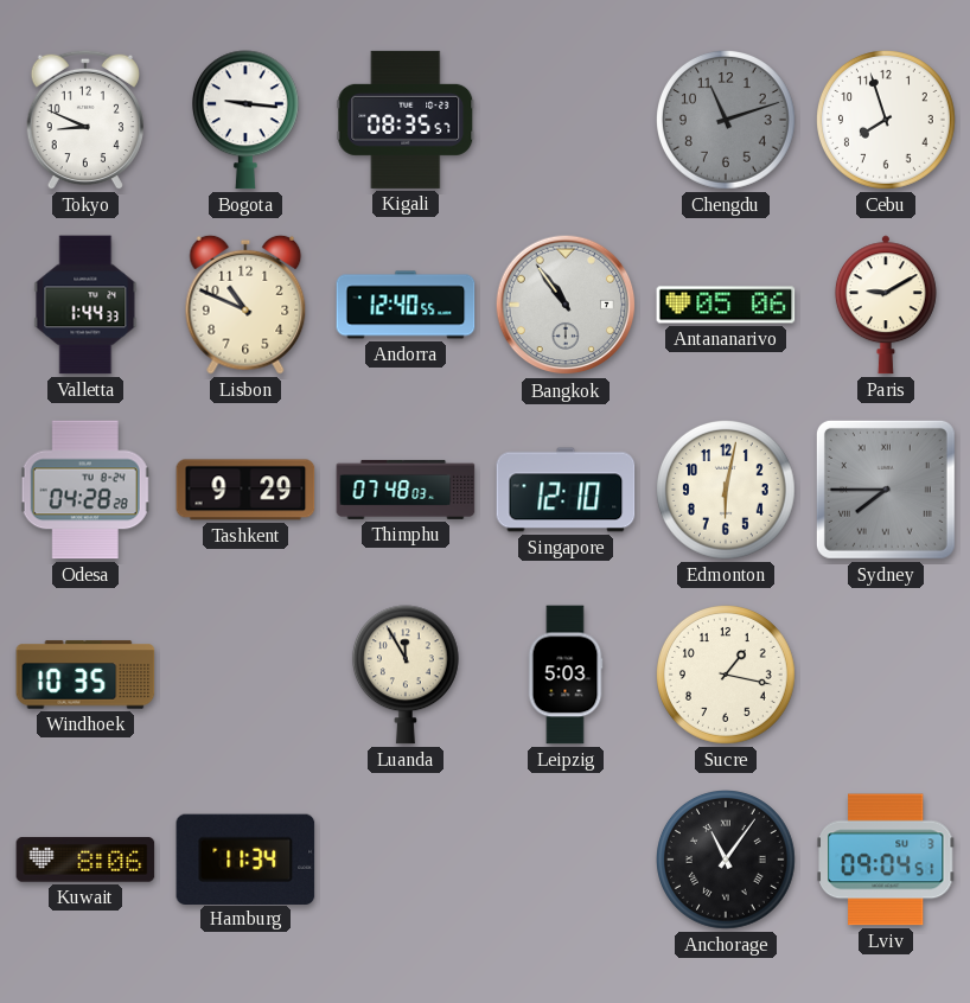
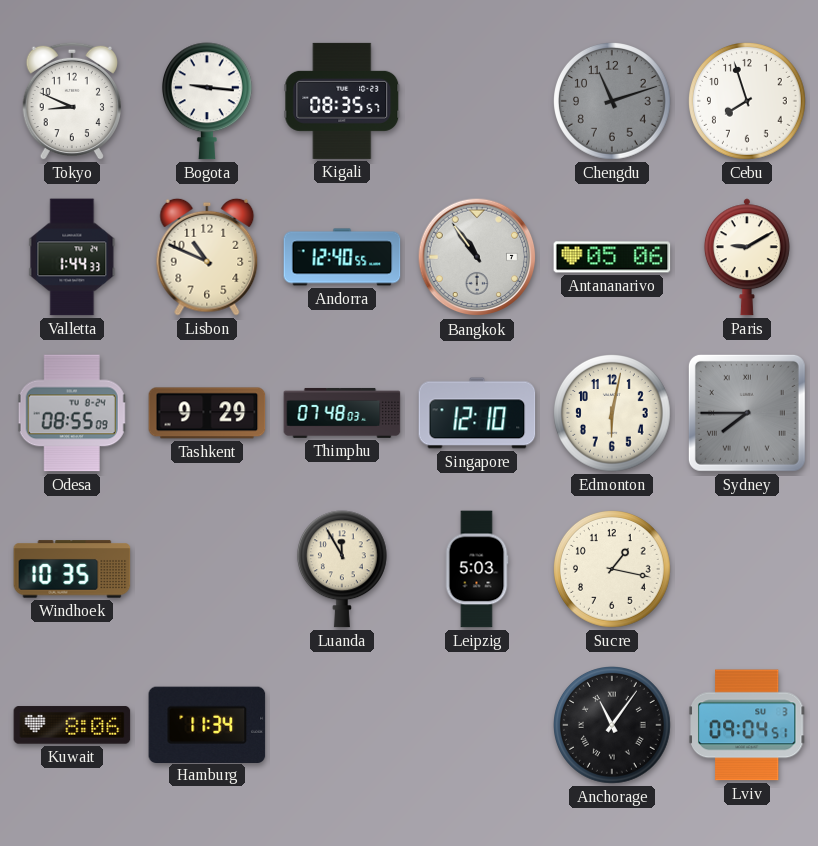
Odesa: 04:28 -> 08:55 (72, 413)
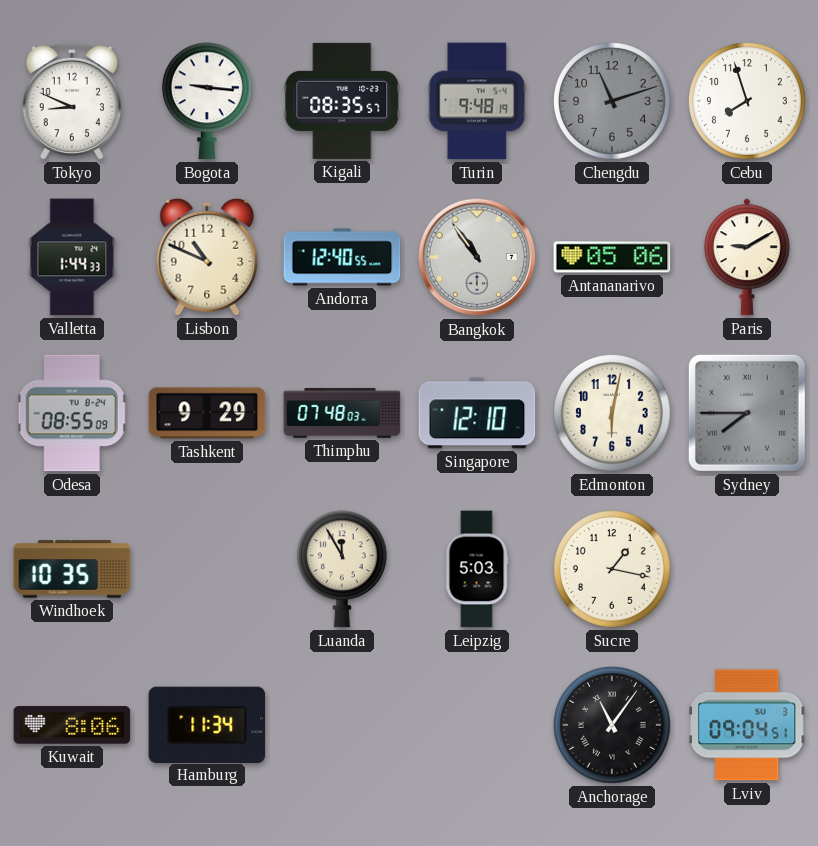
Turin: none -> 9:48 (477, 101)
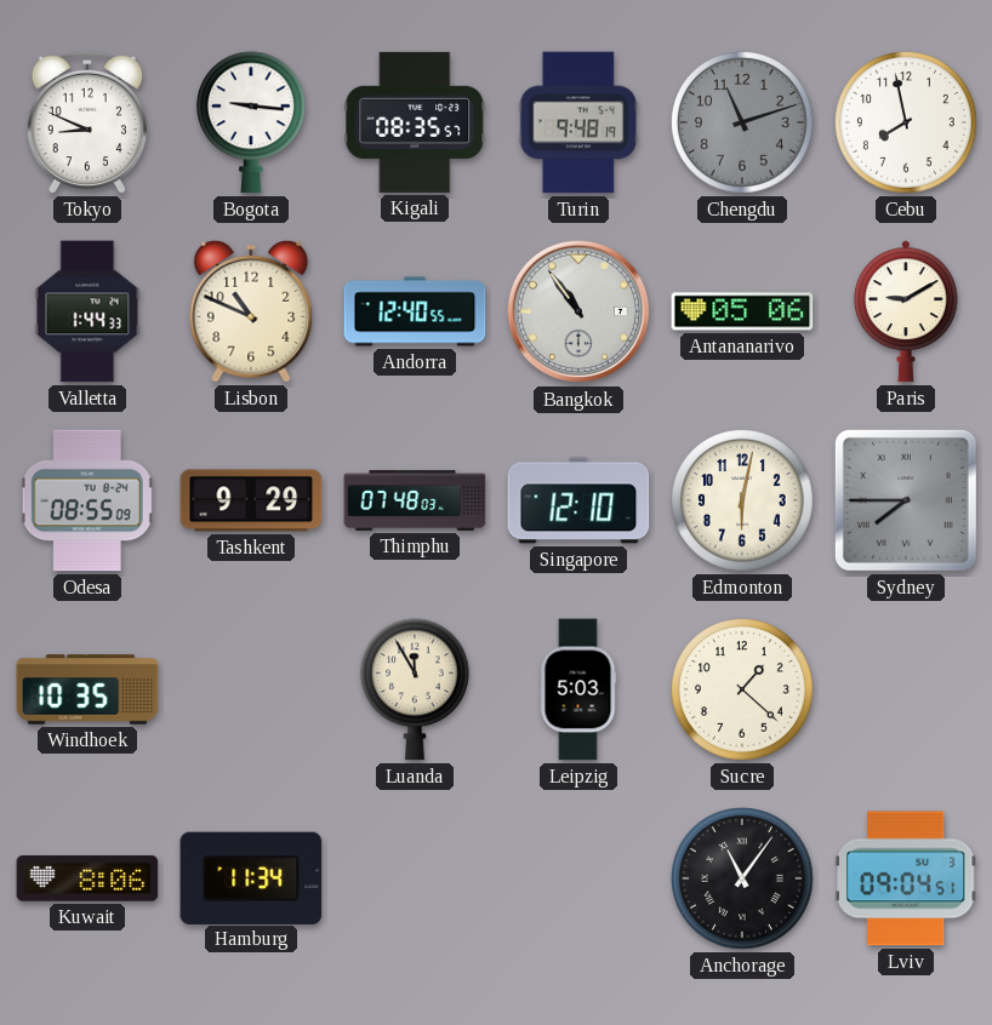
Cebu: 7:57 -> 7:58 (907, 124)
Sucre: 1:17 -> 1:22 (743, 691)
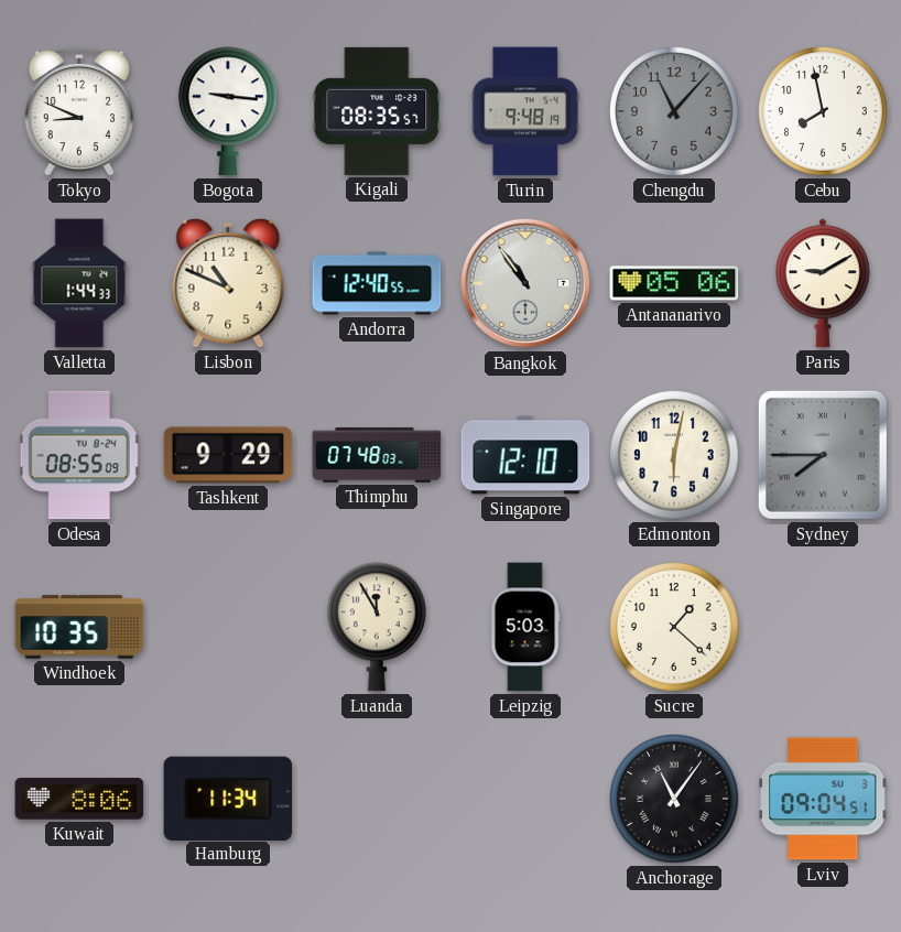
Chengdu: 11:12 -> 11:07 (675, 112)
